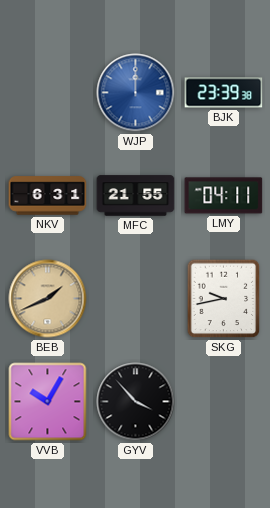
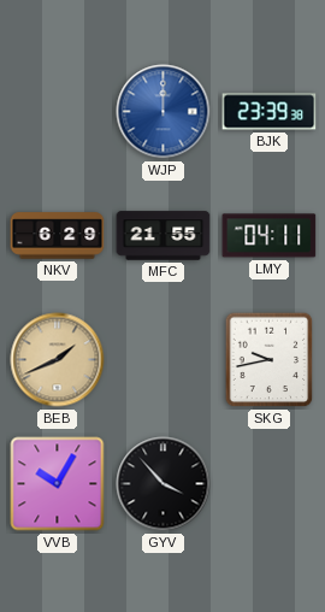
NKV: 6:31 -> 6:29 (58, 236)
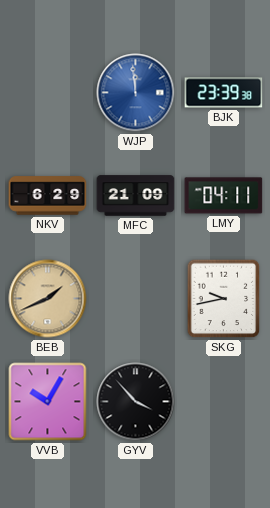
WJP: 12:00 -> 11:59 (136, 93)
MFC: 21:55 -> 21:09 (136, 196)
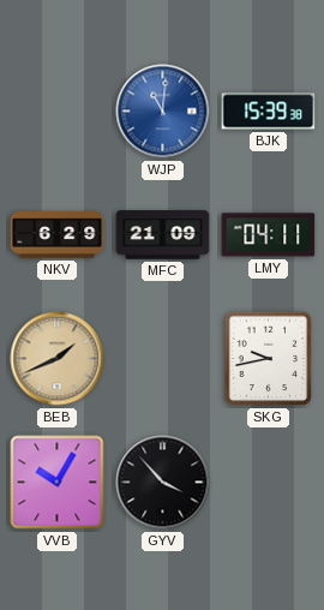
WJP: 11:59 -> 11:01 (163, 112)
BJK: 23:39 -> 15:39 (269, 112)
